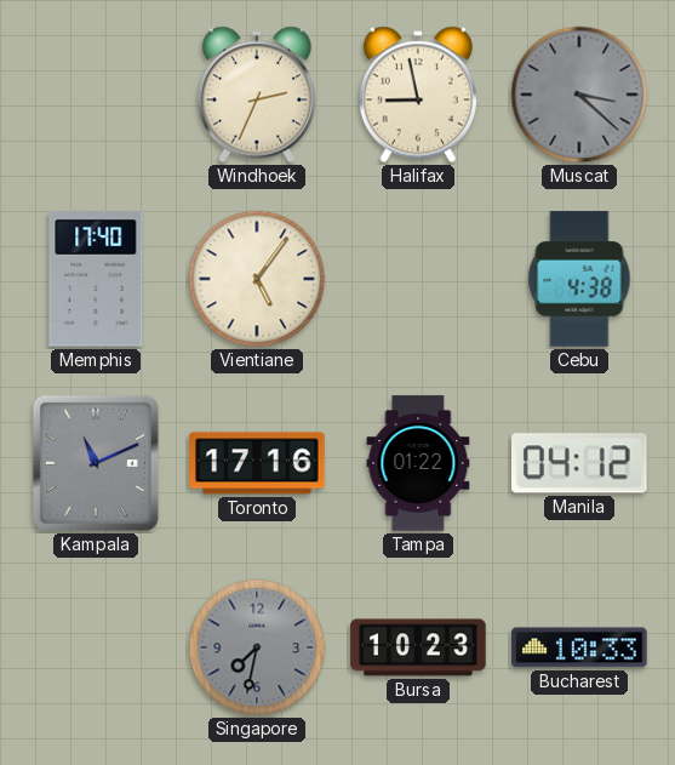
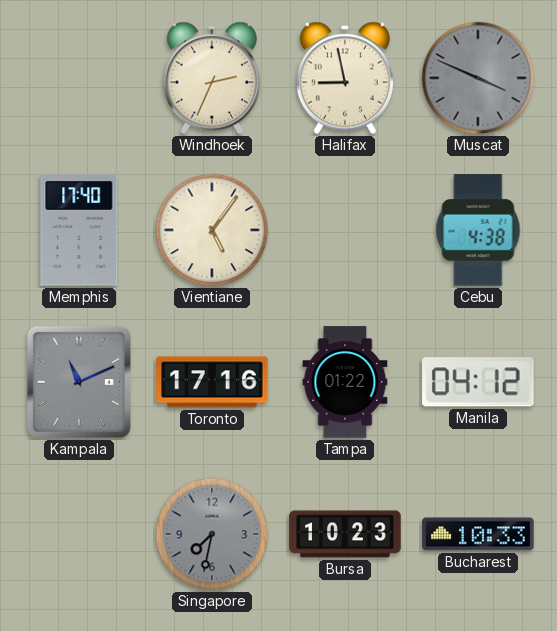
Muscat: 3:22 -> 3:49 (478, 78)
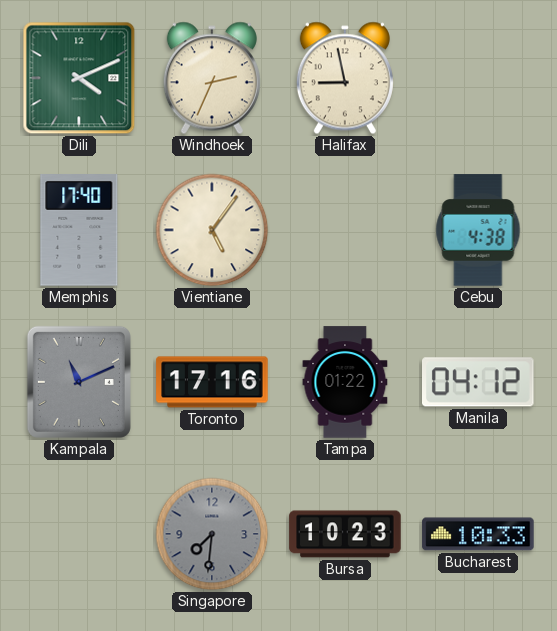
Dili: none -> 4:11 (79, 78)
Muscat: 3:49 -> none (478, 78)
Singapore: 7:32 -> 7:31 (212, 534)
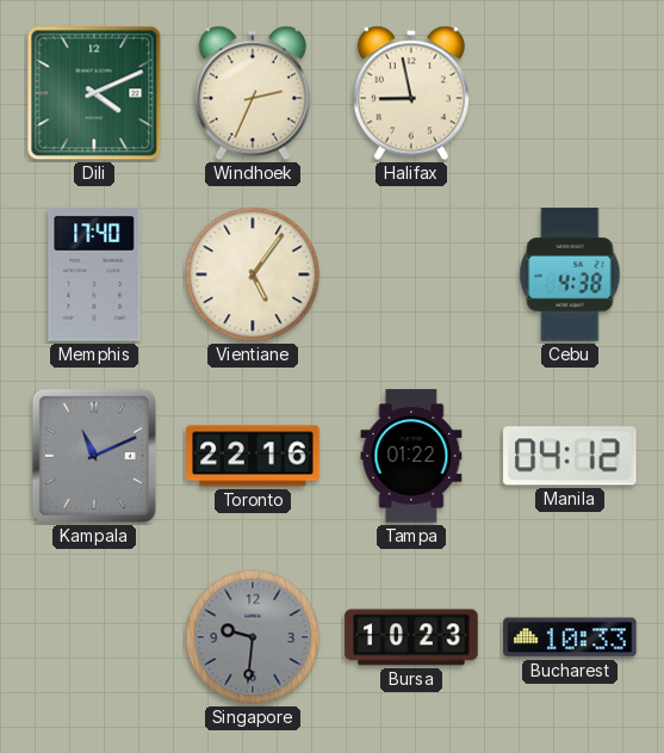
Toronto: 17:16 -> 22:16 (253, 456)
Singapore: 7:31 -> 9:31 (253, 637)
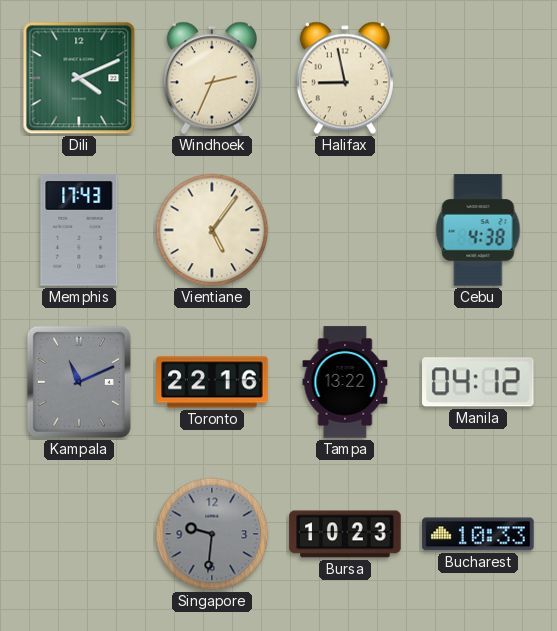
Memphis: 17:40 -> 17:43 (79, 230)
Tampa: 01:22 -> 13:22 (345, 382)
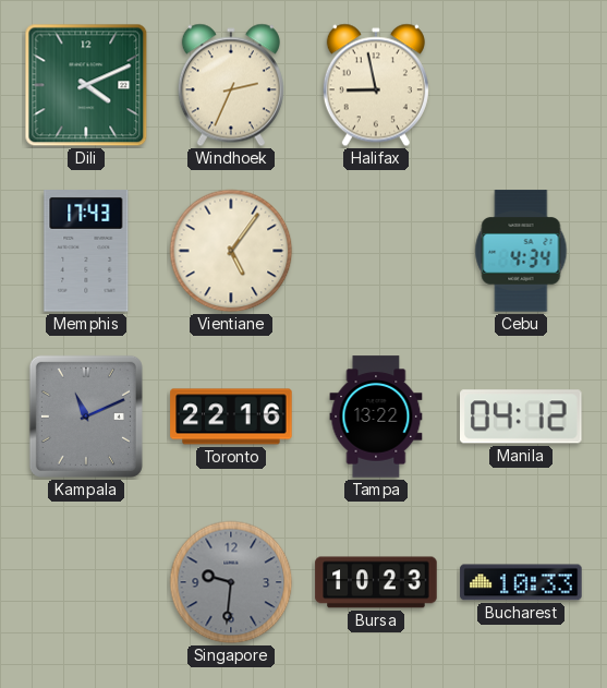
Cebu: 4:38 -> 4:34 (521, 251)
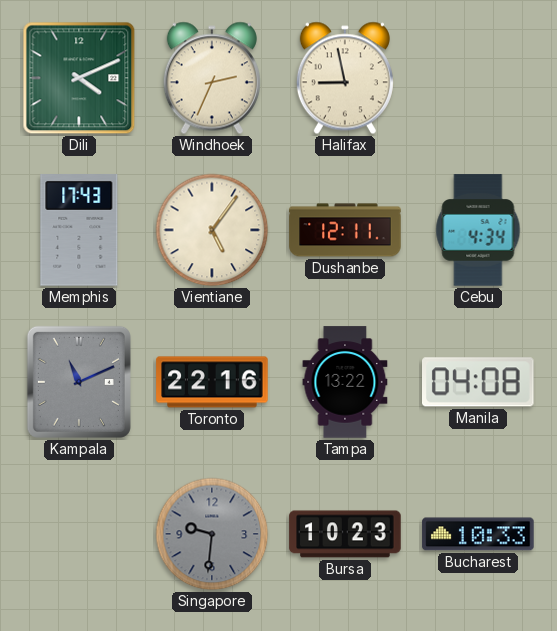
Dushanbe: none -> 12:11 (345, 230)
Manila: 04:12 -> 04:08 (479, 382)
